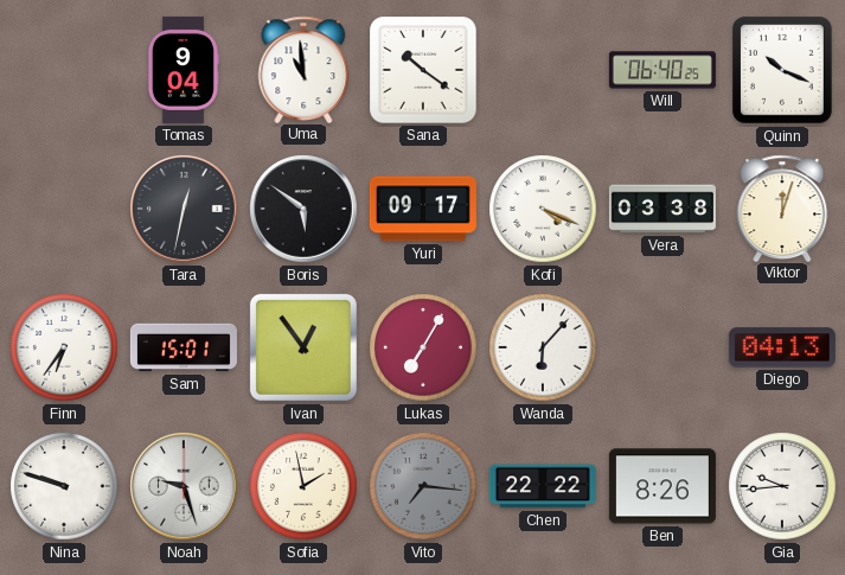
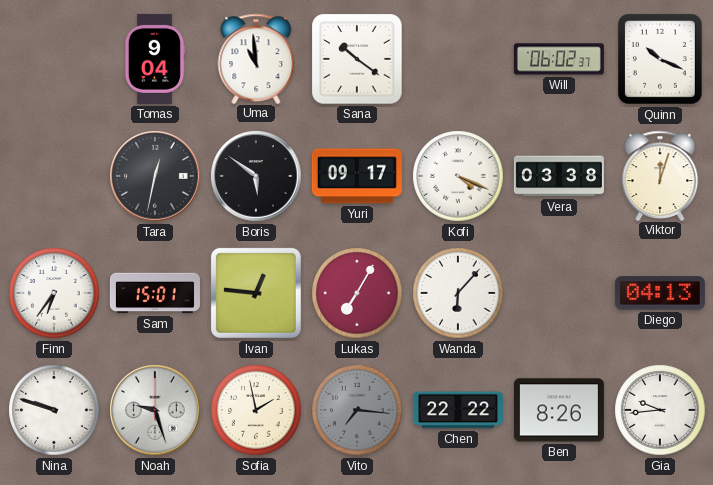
Will: 06:40 -> 06:02 (559, 59)
Ivan: 12:54 -> 12:46 (256, 293)
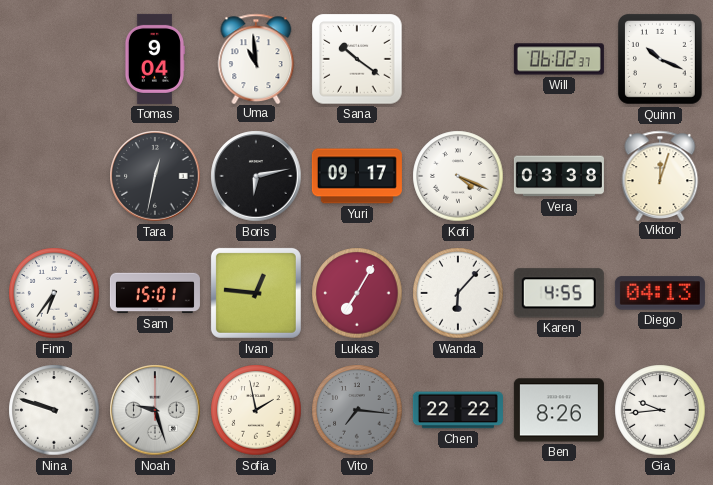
Boris: 5:51 -> 6:13 (256, 176)
Karen: none -> 4:55 (559, 293)
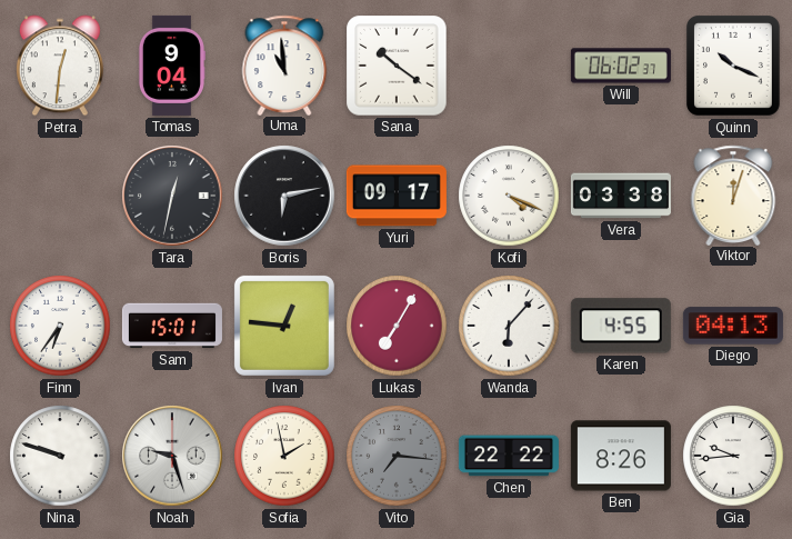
Petra: none -> 12:31 (60, 66)
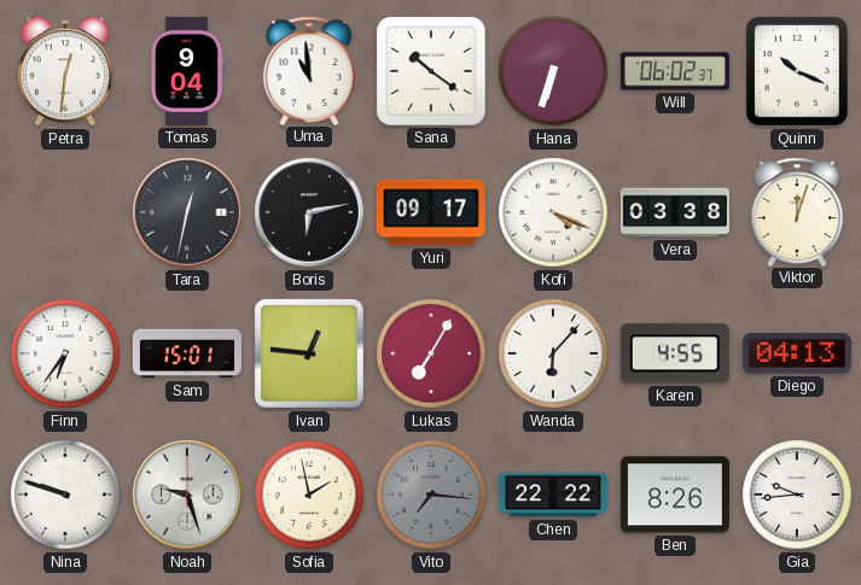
Hana: none -> 6:33 (553, 71)
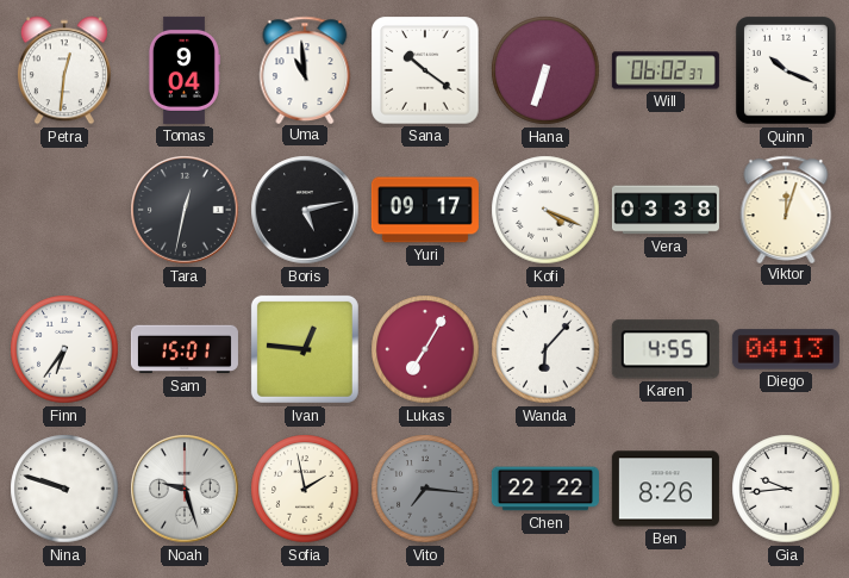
Boris: 6:13 -> 5:13 (305, 210)
